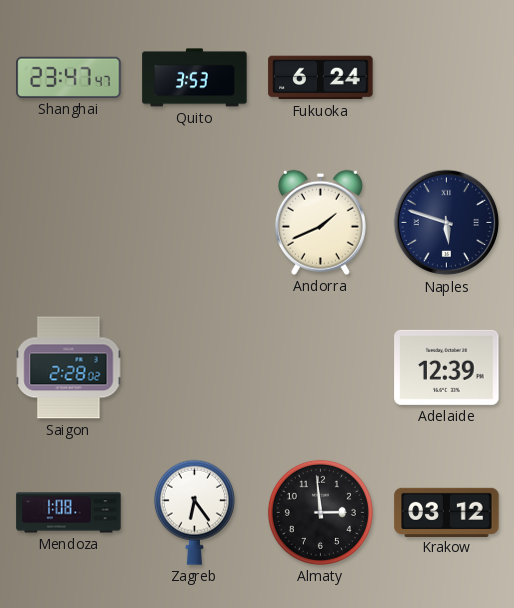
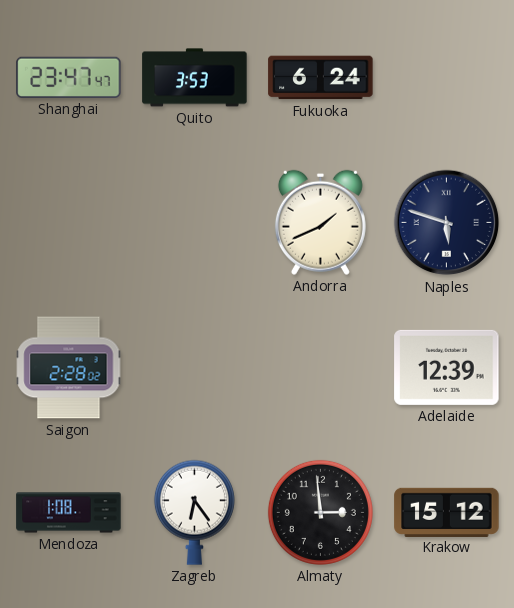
Krakow: 03:12 -> 15:12 (447, 512)
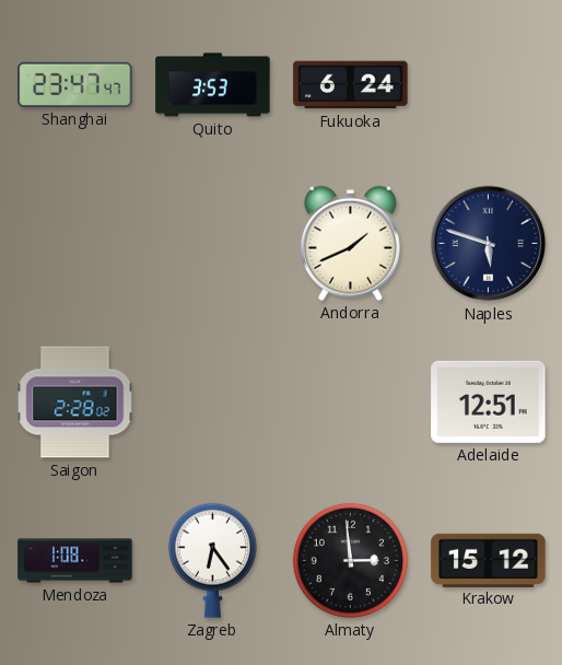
Adelaide: 12:39 -> 12:51 (489, 401)
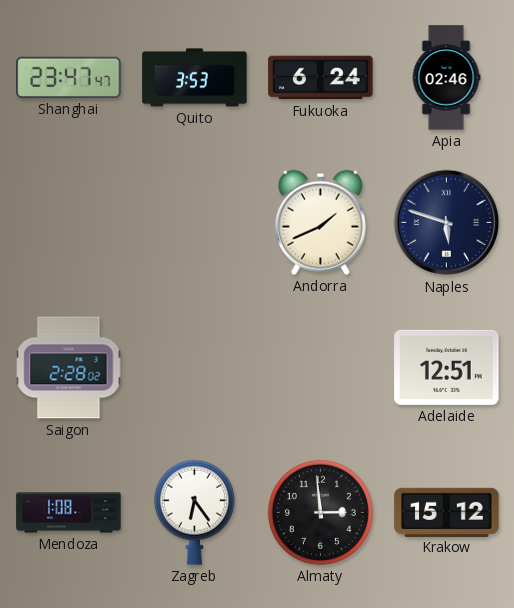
Apia: none -> 02:46 (446, 78)
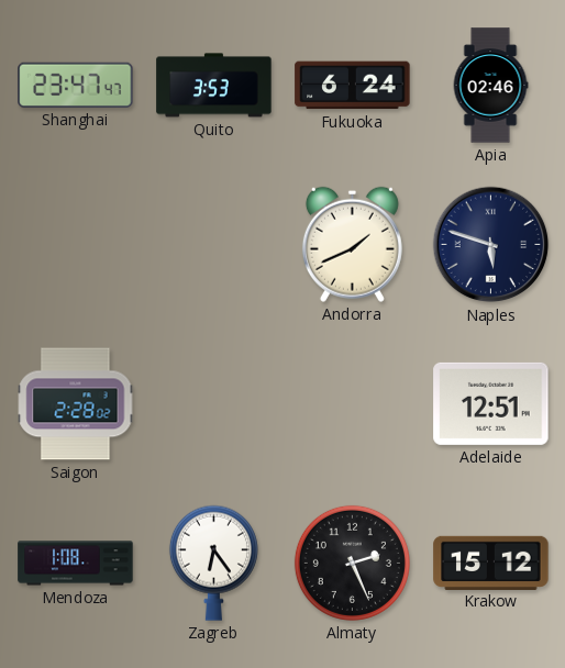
Almaty: 2:59 -> 2:26 (352, 563)
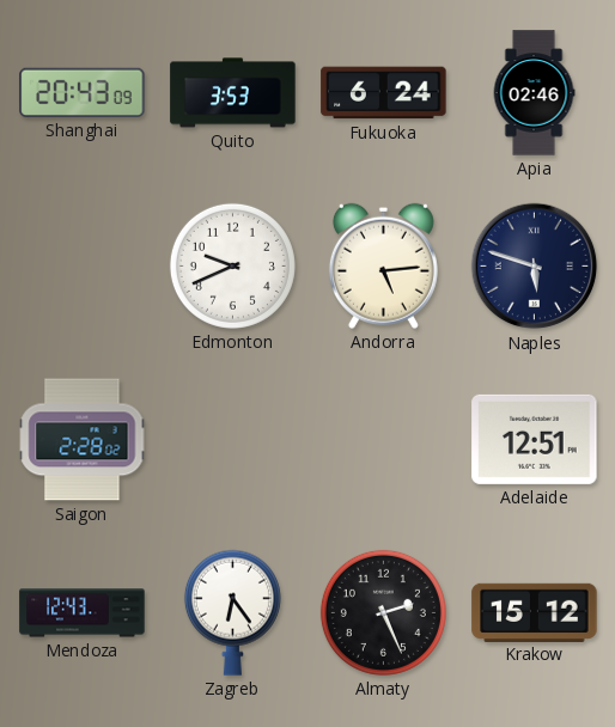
Shanghai: 23:47 -> 20:43 (83, 92)
Edmonton: none -> 9:41 (232, 265)
Andorra: 1:41 -> 5:14 (383, 265)
Mendoza: 1:08 -> 12:43 (83, 613)
